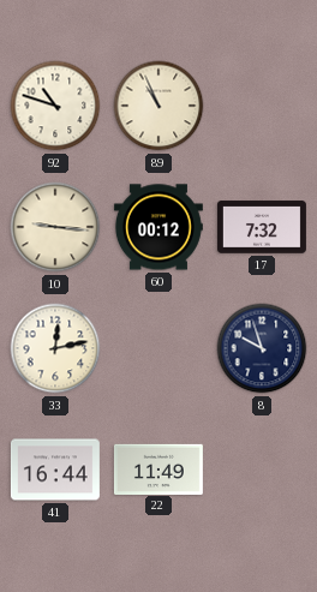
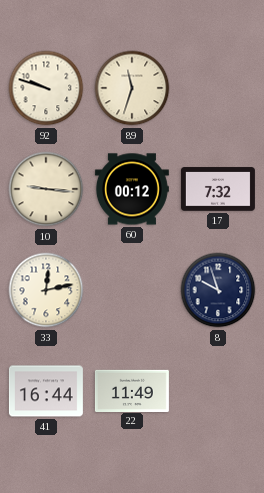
92: 10:48 -> 9:48 (46, 88)
89: 10:56 -> 11:33 (132, 88)
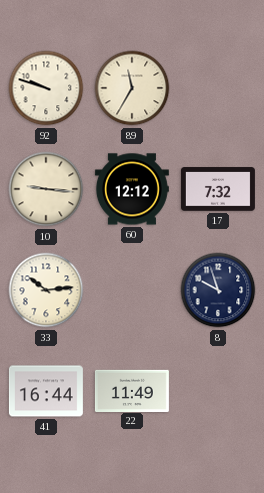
89: 11:33 -> 11:35 (132, 88)
60: 00:12 -> 12:12 (132, 189)
33: 12:13 -> 10:14 (46, 290)
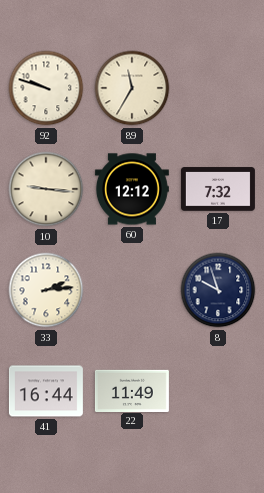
33: 10:14 -> 2:14 (46, 290)
